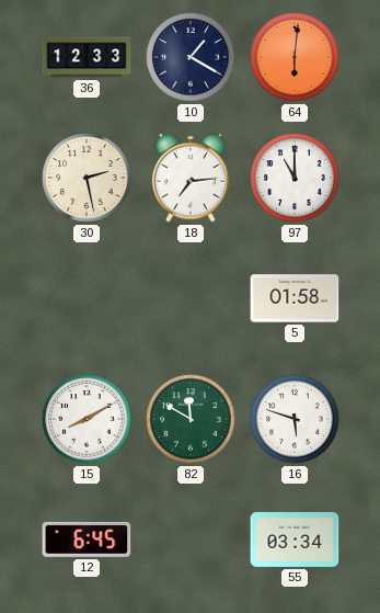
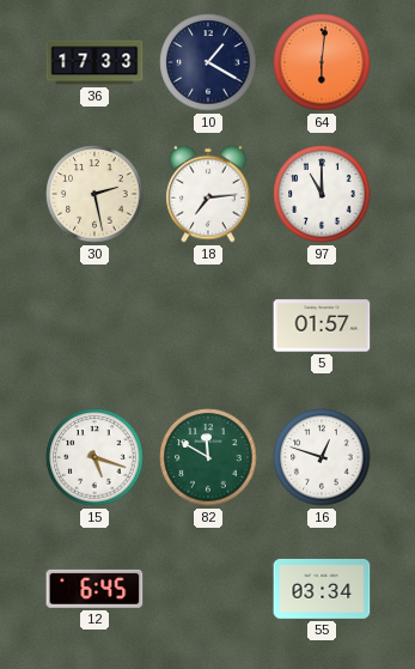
36: 12:33 -> 17:33 (94, 62)
5: 01:58 -> 01:57 (322, 326)
15: 8:10 -> 5:18 (94, 457)
16: 5:48 -> 12:48 (322, 457)
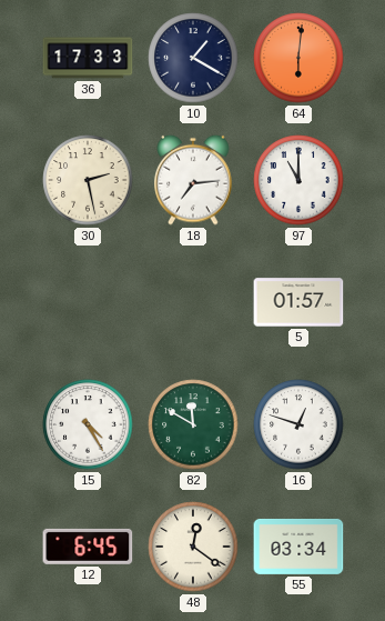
15: 5:18 -> 4:25 (88, 424)
48: none -> 12:21 (193, 547)
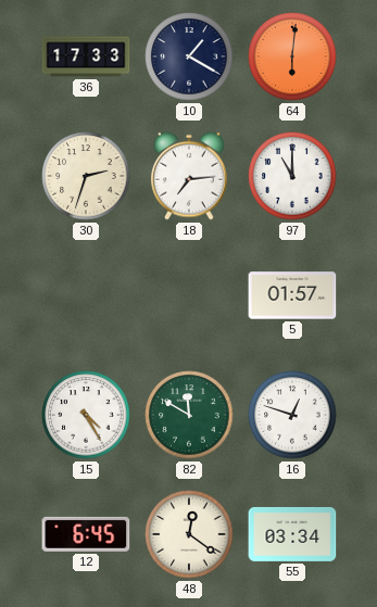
30: 2:28 -> 2:33 (86, 176)
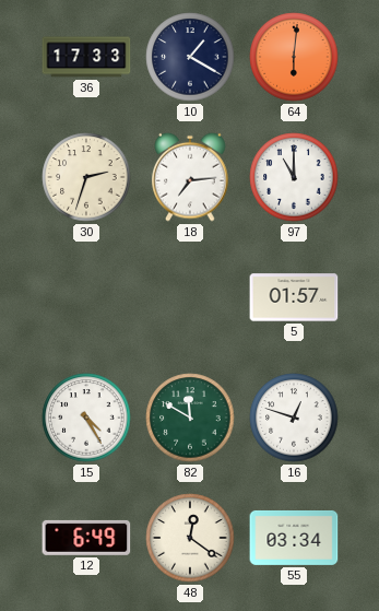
12: 6:45 -> 6:49 (86, 538)
